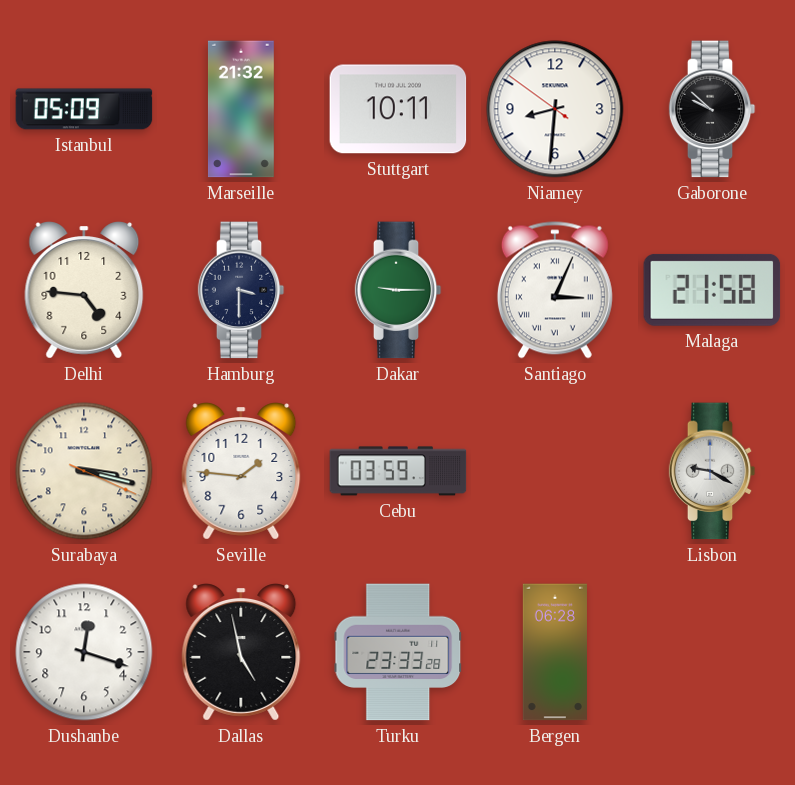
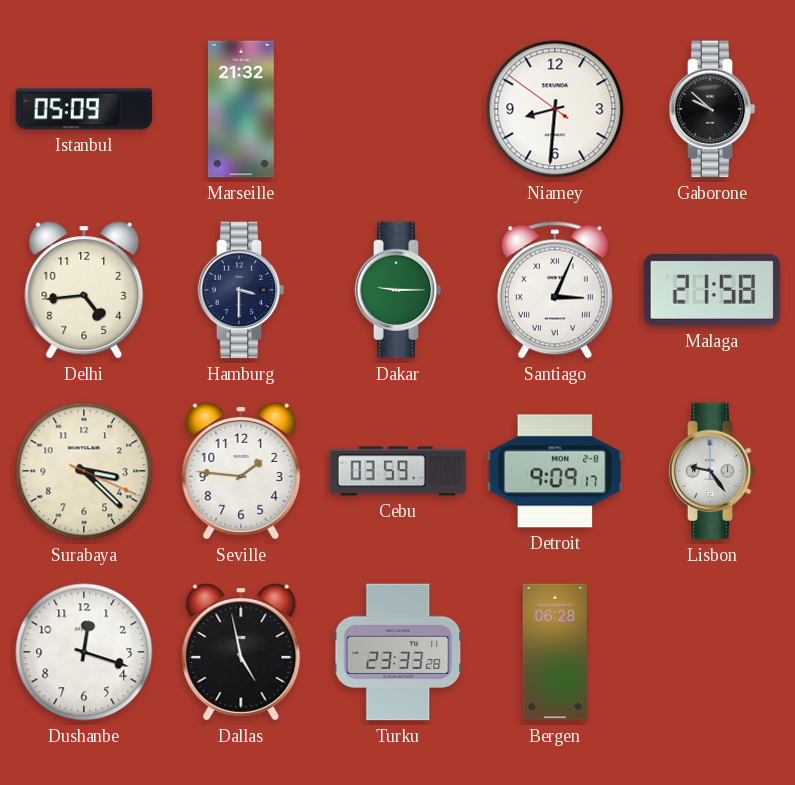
Stuttgart: 10:11 -> none (398, 109)
Delhi: 4:46 -> 4:44 (84, 290)
Surabaya: 3:17 -> 3:22 (84, 471)
Detroit: none -> 9:09 (555, 471)
Lisbon: 9:20 -> 9:24 (712, 471)
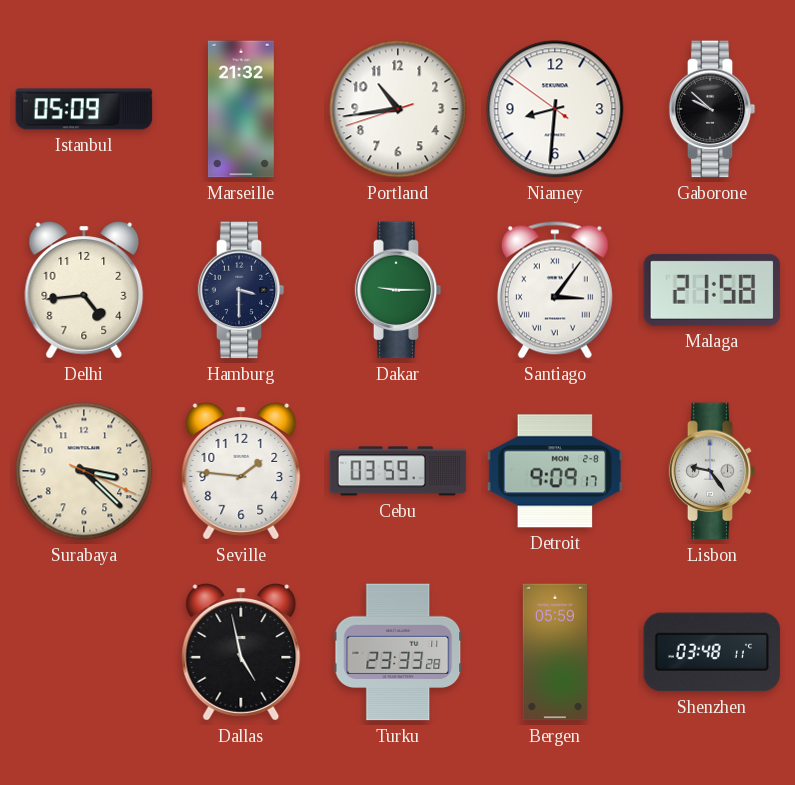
Portland: none -> 10:43 (398, 109)
Santiago: 3:04 -> 3:06 (555, 290)
Dushanbe: 12:18 -> none (84, 652)
Bergen: 06:28 -> 05:59 (555, 652)
Shenzhen: none -> 03:48 (712, 652)
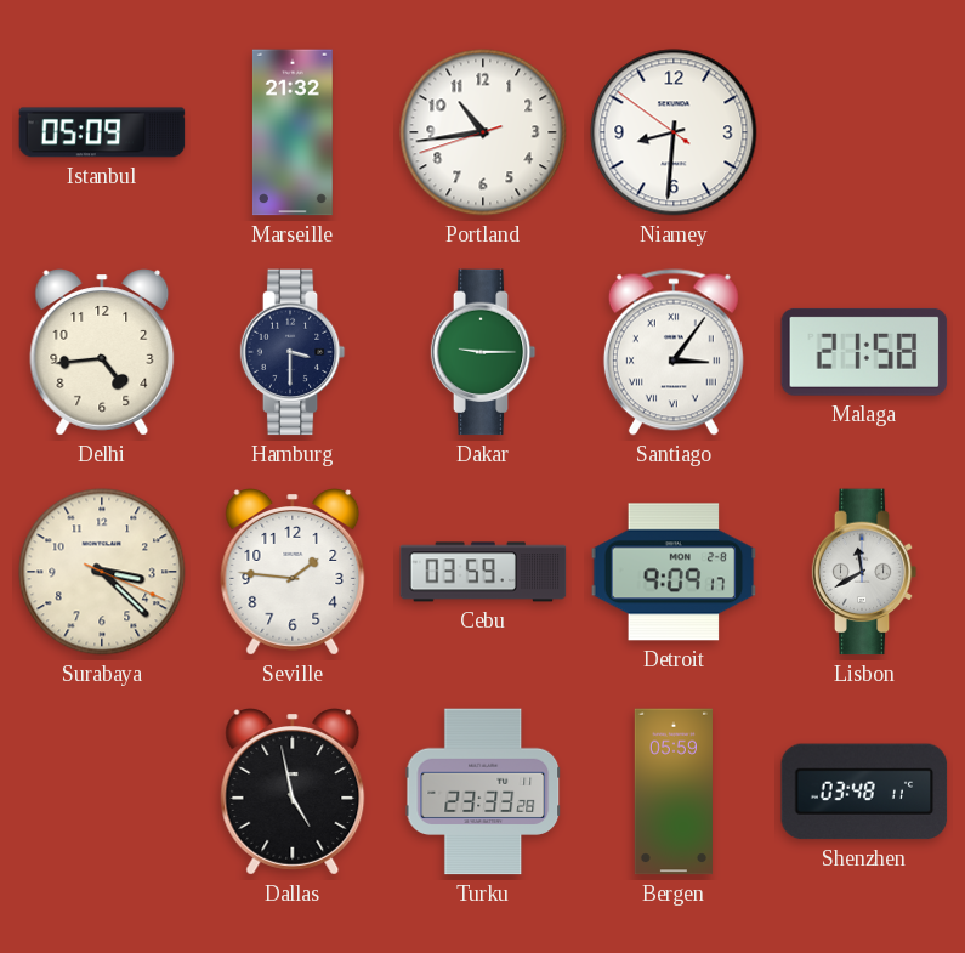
Gaborone: 9:52 -> none (712, 109)
Lisbon: 9:24 -> 11:40 (864, 572)
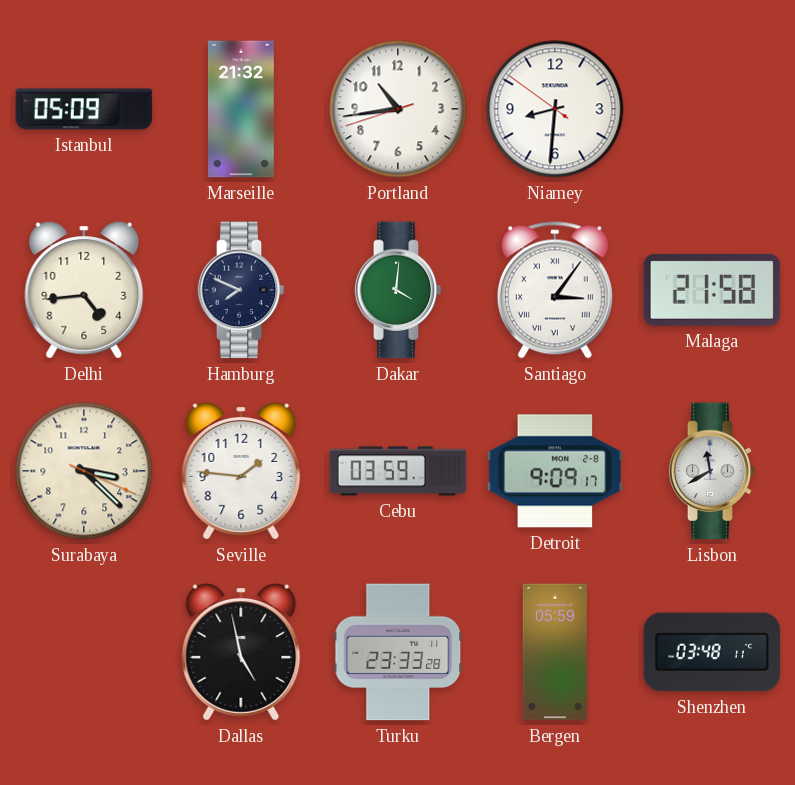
Hamburg: 3:30 -> 7:49 (241, 290)
Dakar: 9:15 -> 4:01 (398, 290)
